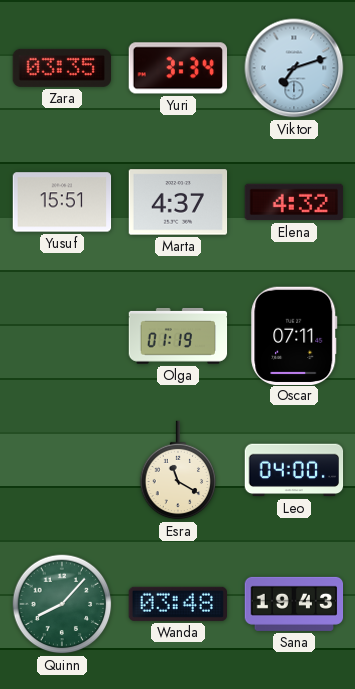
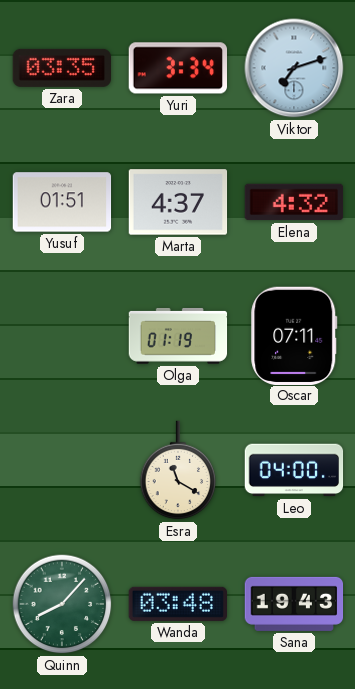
Yusuf: 15:51 -> 01:51 (62, 202)
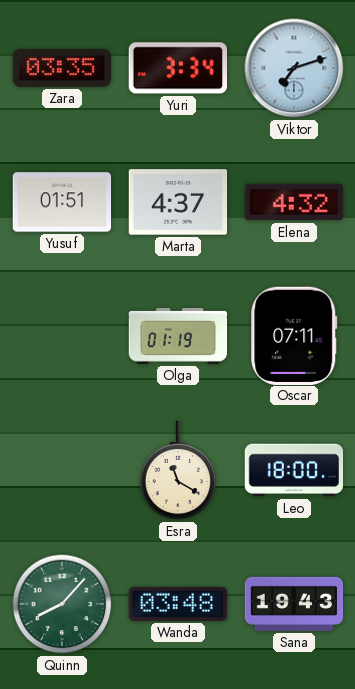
Leo: 04:00 -> 18:00 (294, 470)
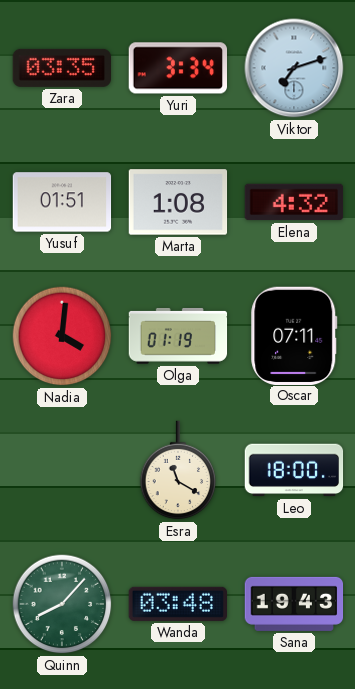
Marta: 4:37 -> 1:08 (178, 202)
Nadia: none -> 4:01 (62, 336)
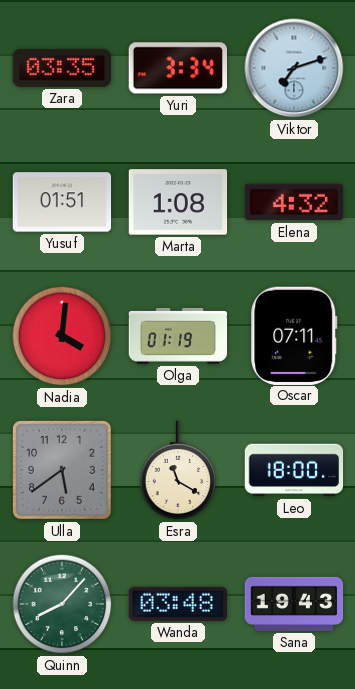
Ulla: none -> 5:39 (62, 470)
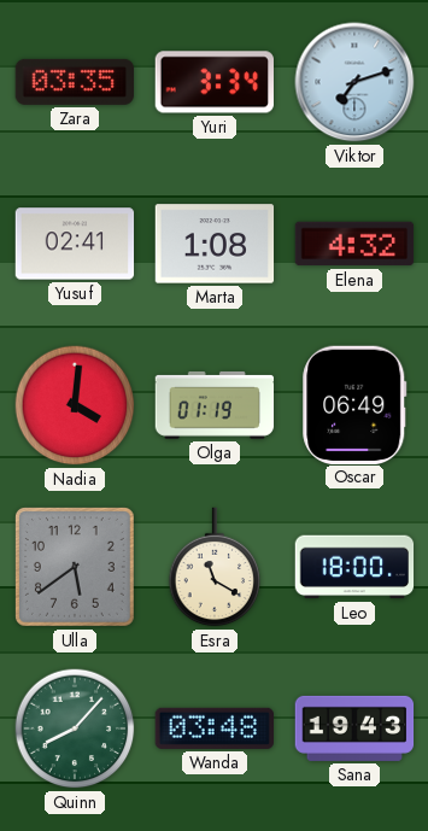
Yusuf: 01:51 -> 02:41 (75, 244)
Oscar: 07:11 -> 06:49 (354, 404)
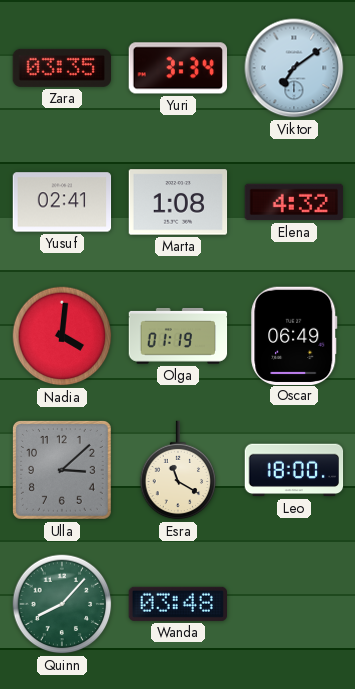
Viktor: 7:12 -> 7:09 (294, 68)
Ulla: 5:39 -> 3:08 (62, 470)
Sana: 19:43 -> none (354, 728)
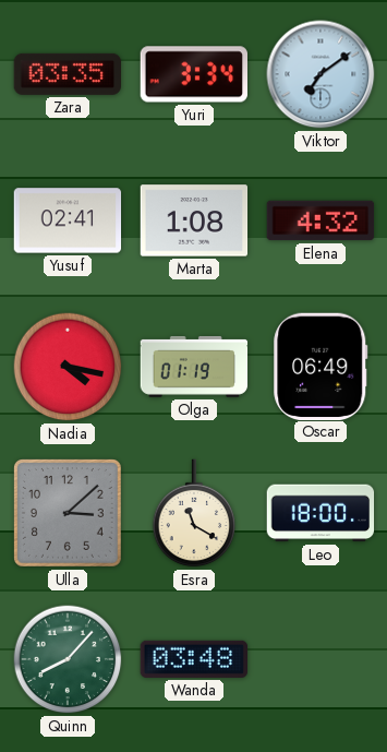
Nadia: 4:01 -> 4:17 (68, 367)
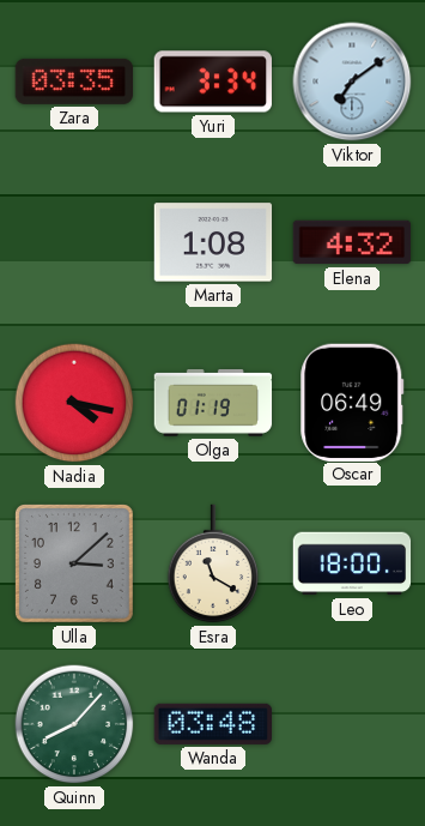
Yusuf: 02:41 -> none (68, 220)
